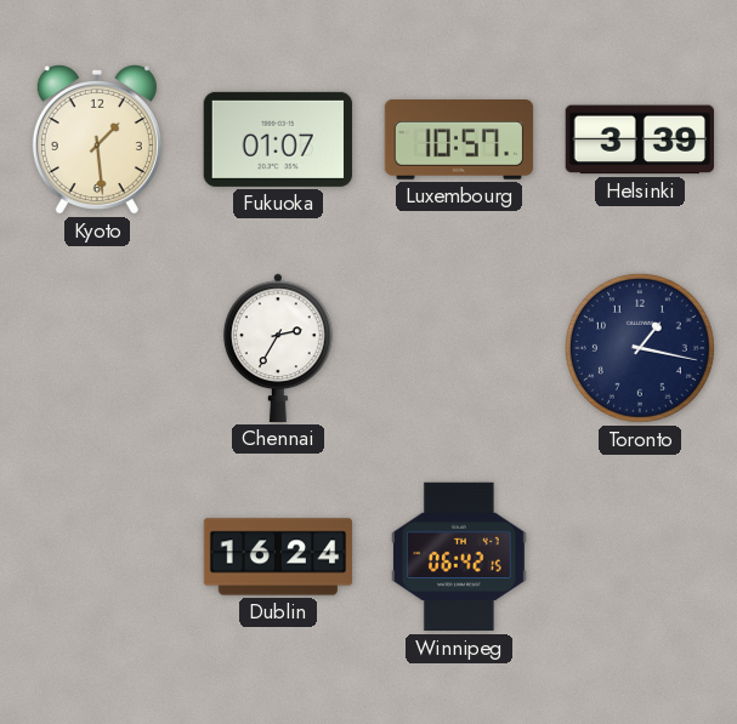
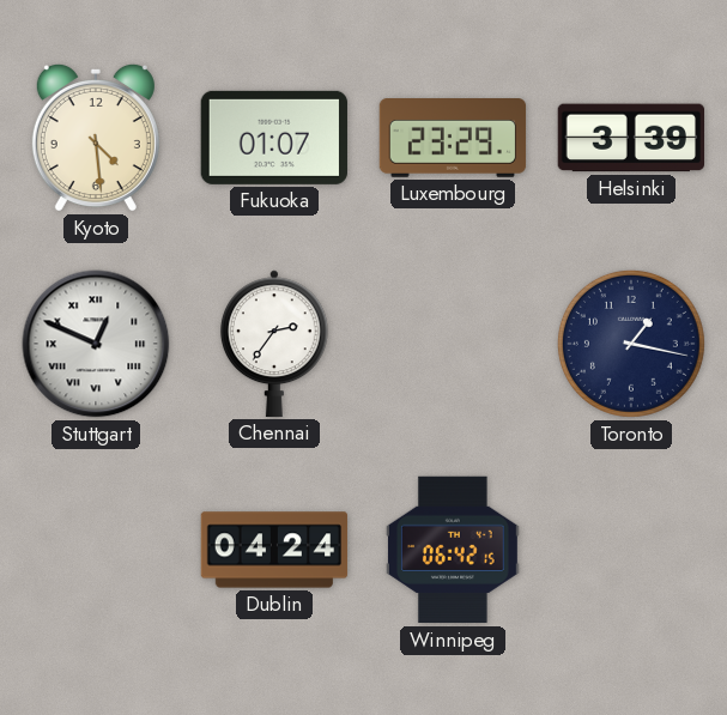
Kyoto: 1:29 -> 4:29 (96, 138)
Luxembourg: 10:57 -> 23:29 (453, 139)
Stuttgart: none -> 12:49 (96, 344)
Chennai: 2:35 -> 2:36 (274, 344)
Dublin: 16:24 -> 04:24 (274, 550)
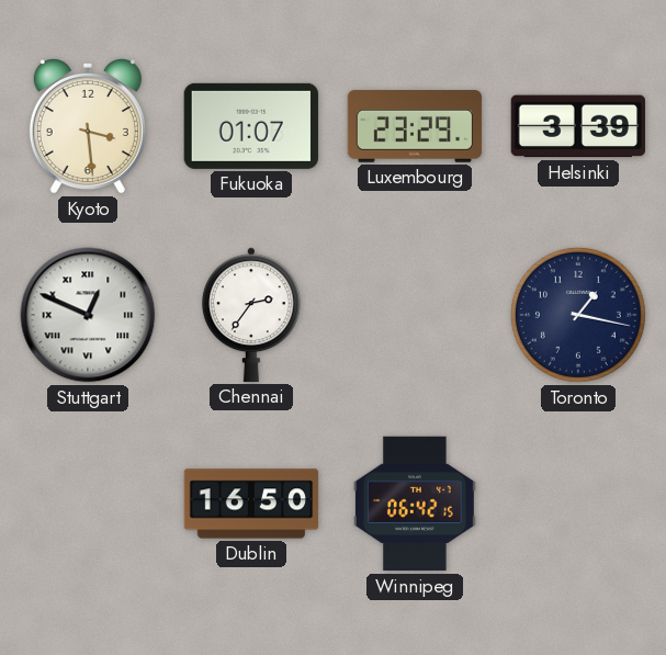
Kyoto: 4:29 -> 3:29 (88, 126)
Dublin: 04:24 -> 16:50 (251, 504)
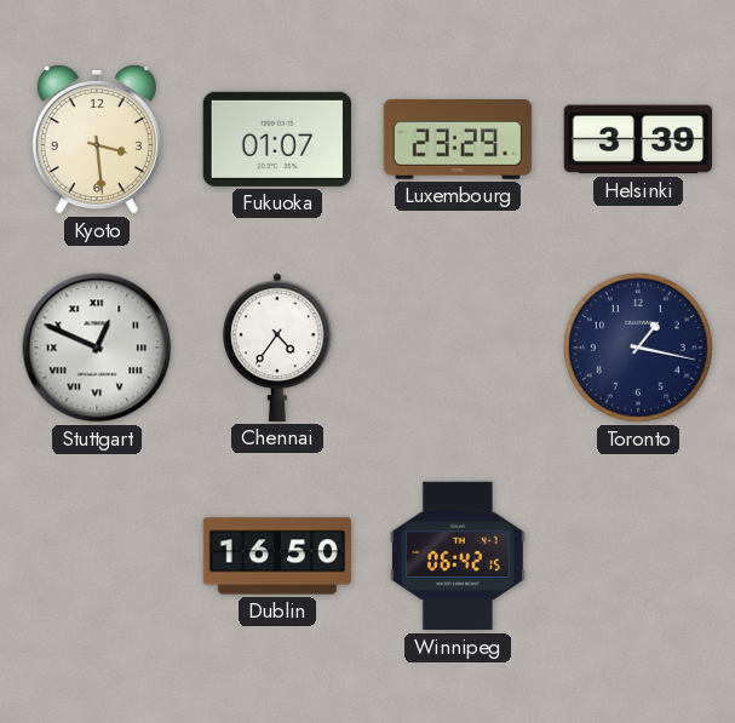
Chennai: 2:36 -> 4:36 (277, 348)
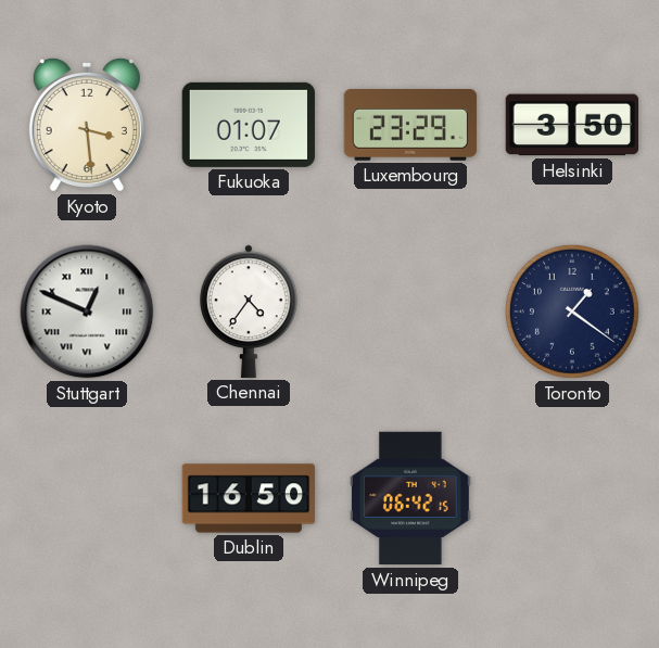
Helsinki: 3:39 -> 3:50 (571, 125)
Toronto: 1:17 -> 1:21 (572, 312)
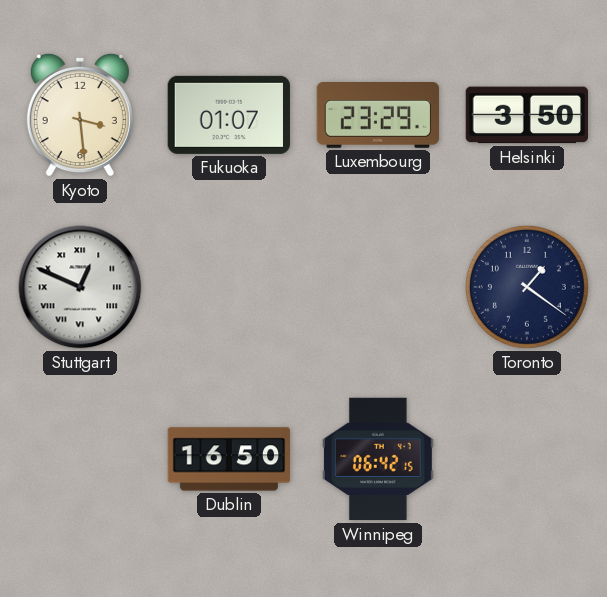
Chennai: 4:36 -> none (249, 312)
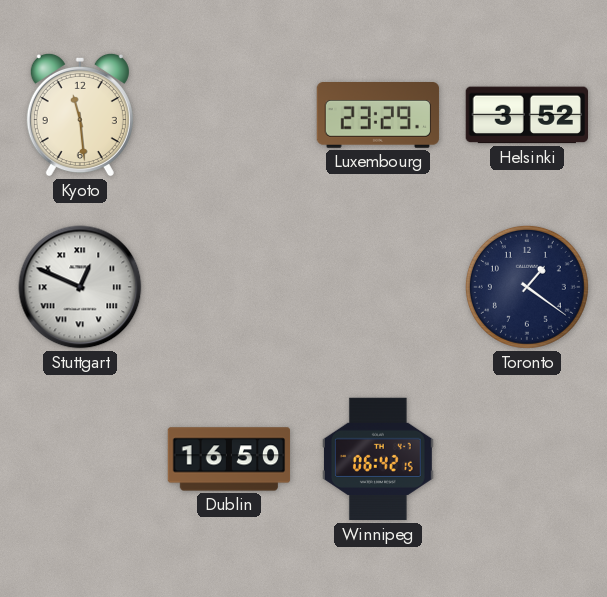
Kyoto: 3:29 -> 11:29 (80, 115)
Fukuoka: 01:07 -> none (229, 115)
Helsinki: 3:50 -> 3:52 (526, 115)
